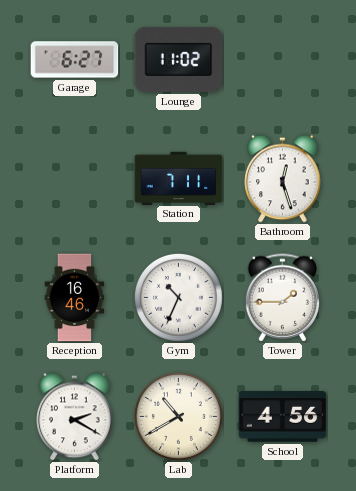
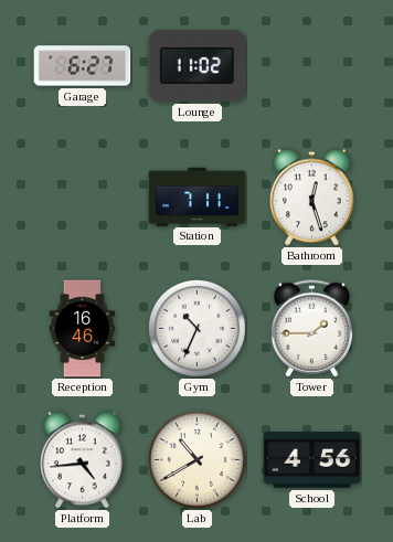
Platform: 2:20 -> 4:44 (83, 460)
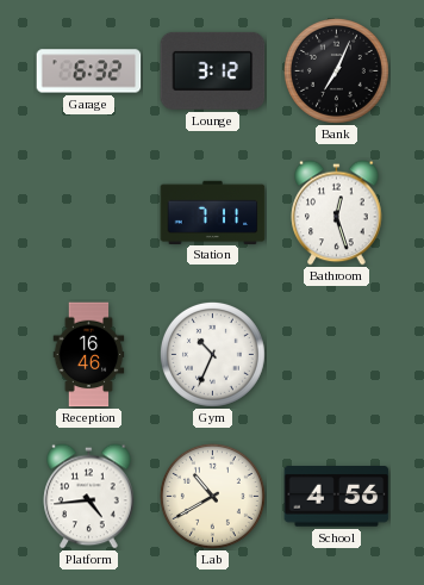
Garage: 6:27 -> 6:32 (89, 71)
Lounge: 11:02 -> 3:12 (213, 70)
Bank: none -> 7:04 (336, 70)
Tower: 1:45 -> none (312, 329)
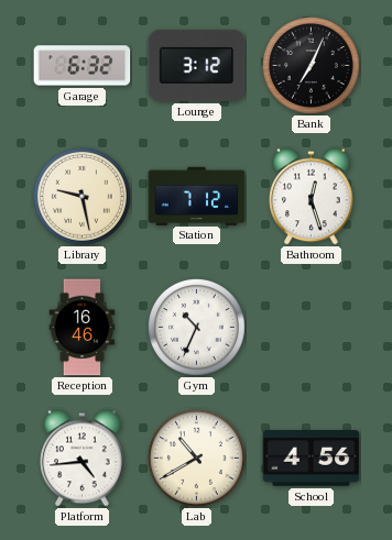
Library: none -> 9:28 (81, 196)
Station: 7:11 -> 7:12 (197, 196)
